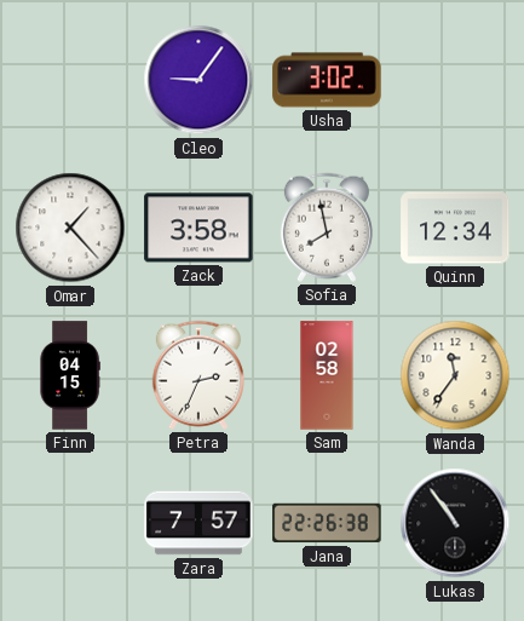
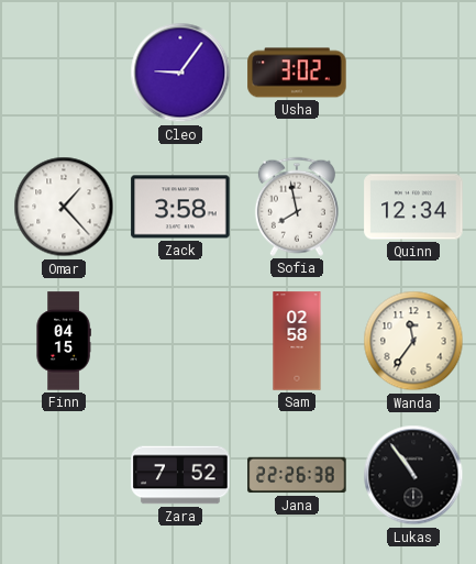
Petra: 2:34 -> none (198, 375)
Zara: 7:57 -> 7:52 (180, 475)
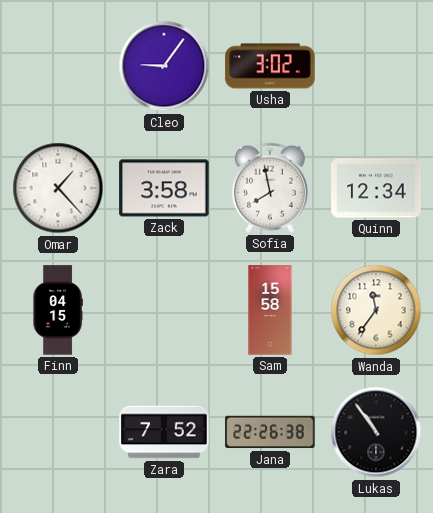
Sam: 02:58 -> 15:58 (270, 310)
